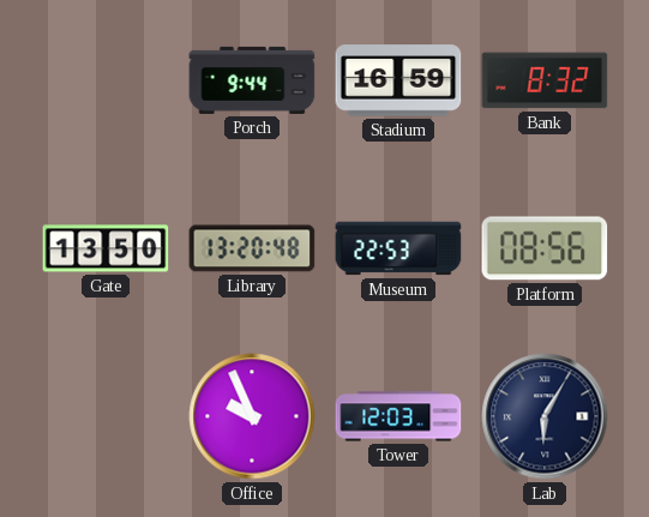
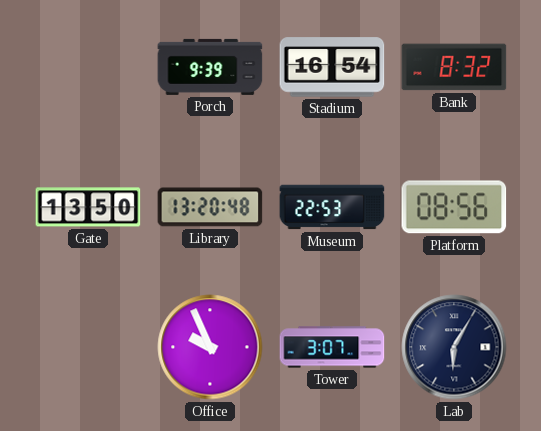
Porch: 9:44 -> 9:39 (210, 67)
Stadium: 16:59 -> 16:54 (332, 67)
Tower: 12:03 -> 3:07 (332, 347)
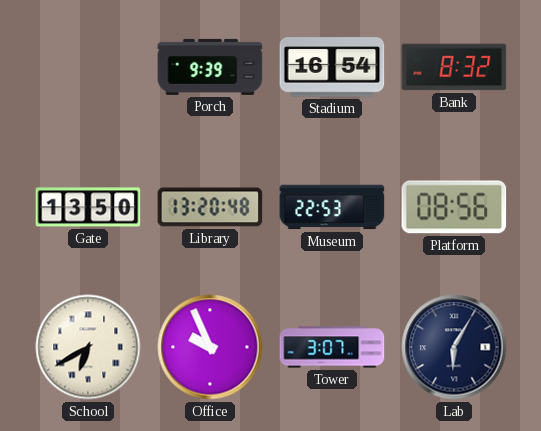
School: none -> 6:40 (88, 347)
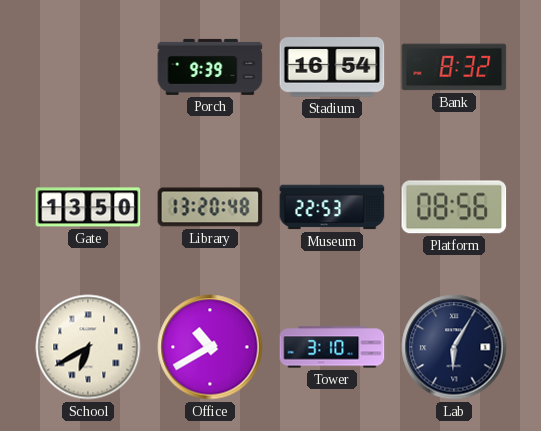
Office: 9:56 -> 10:40 (210, 347)
Tower: 3:07 -> 3:10 (332, 347)
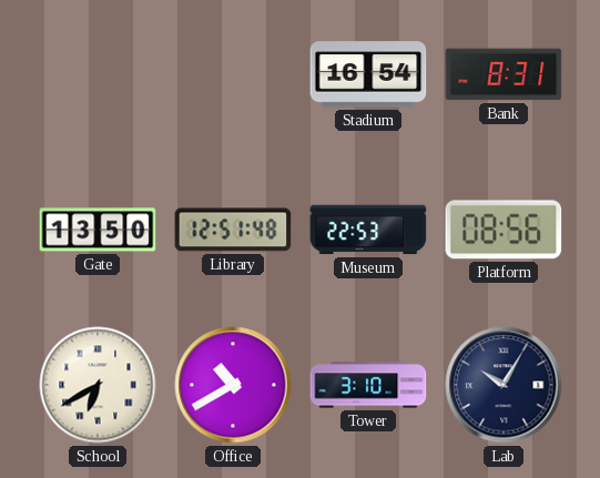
Porch: 9:39 -> none (210, 67)
Bank: 8:32 -> 8:31 (504, 74)
Library: 13:20 -> 12:51 (233, 230)
Lab: 6:05 -> 10:05 (504, 385)
